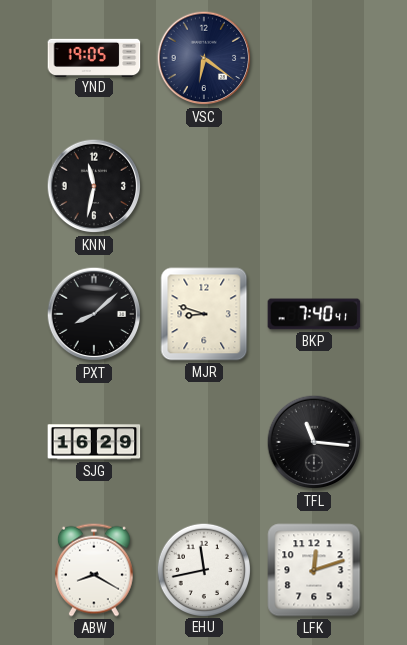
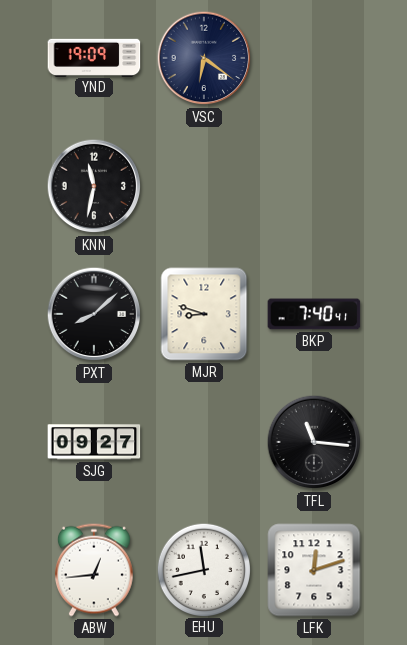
YND: 19:05 -> 19:09 (94, 57)
SJG: 16:29 -> 09:27 (94, 442)
ABW: 8:20 -> 12:44 (94, 570)
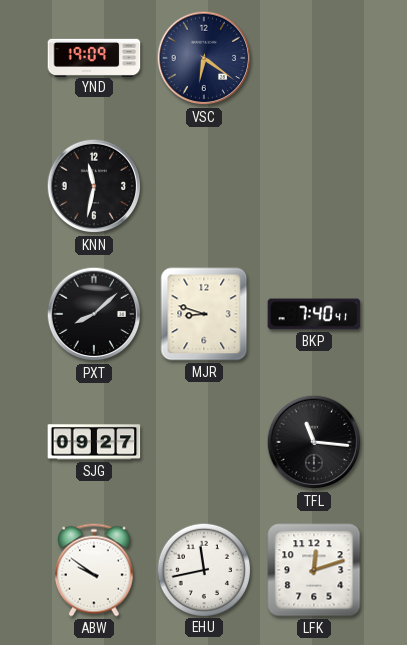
ABW: 12:44 -> 9:51 (94, 570)
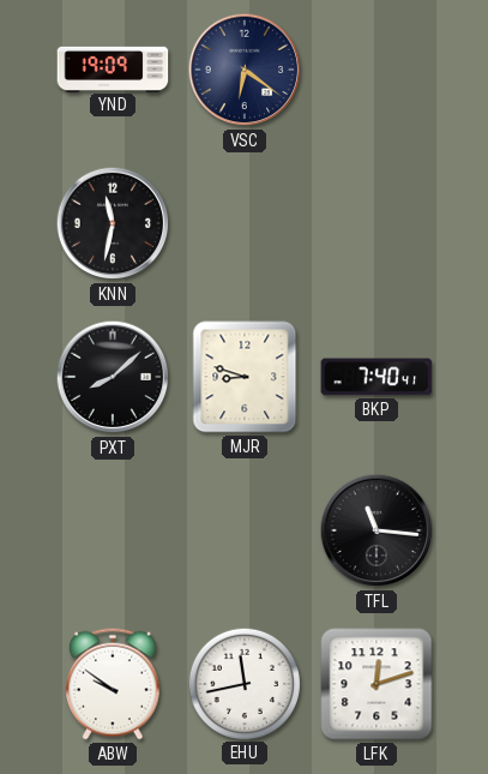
SJG: 09:27 -> none (94, 442)
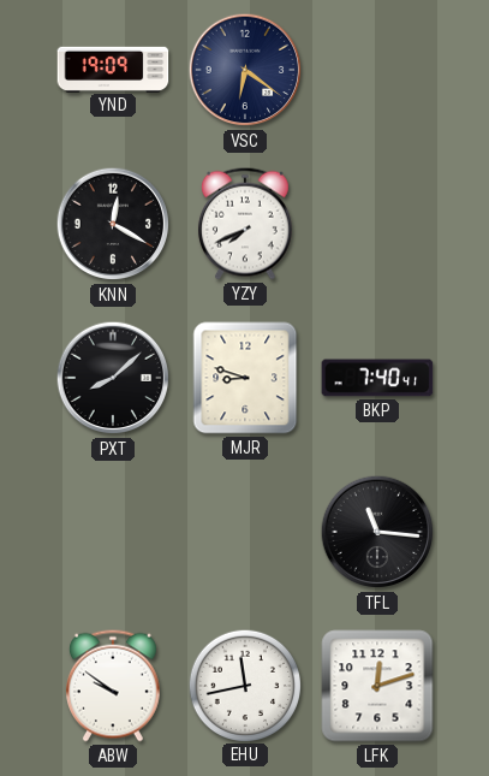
KNN: 11:32 -> 12:20 (113, 224)
YZY: none -> 7:41 (245, 224)
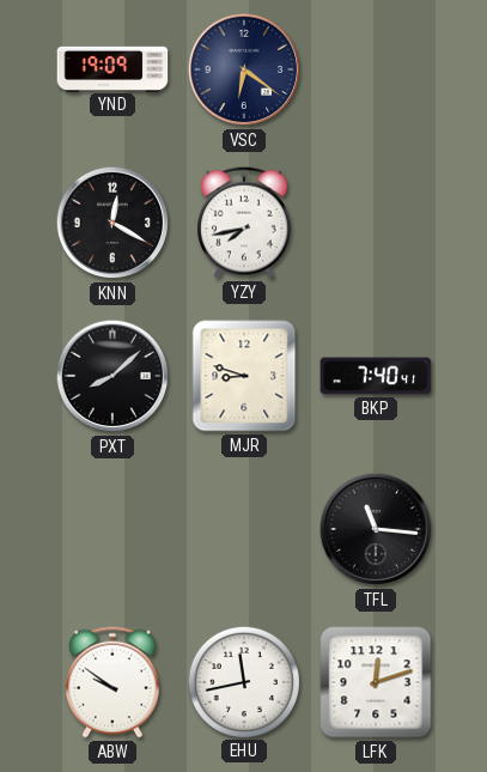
YZY: 7:41 -> 7:43 (244, 223)
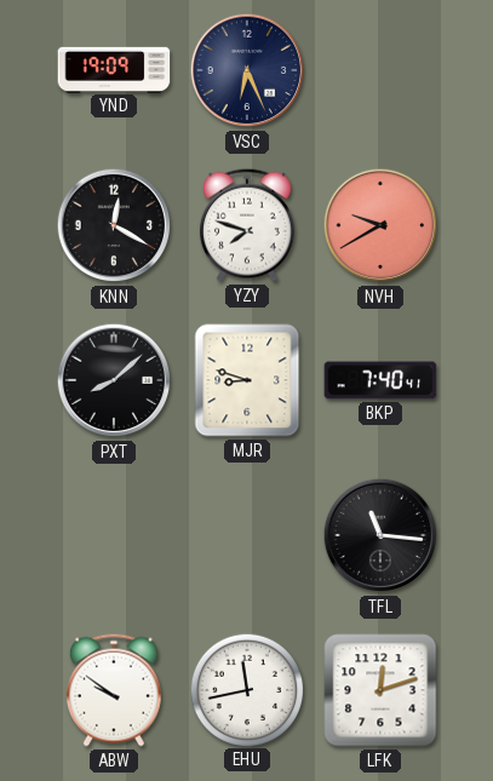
VSC: 6:21 -> 6:26 (247, 70)
YZY: 7:43 -> 7:48 (247, 225)
NVH: none -> 9:40 (380, 225)
